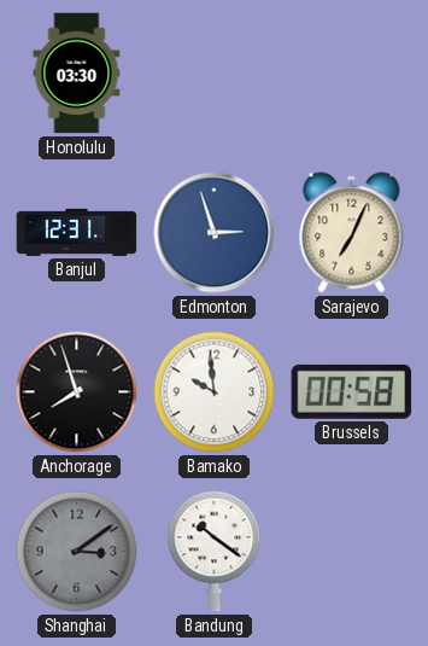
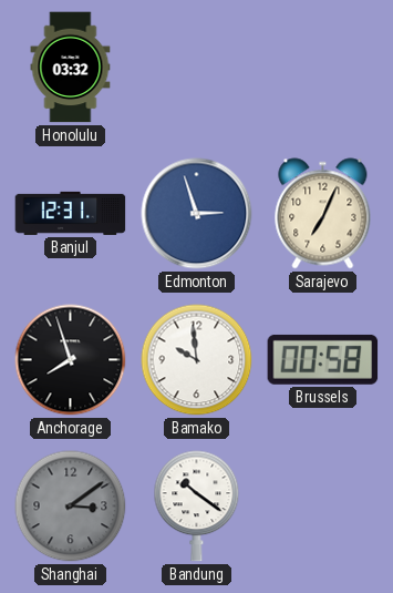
Honolulu: 03:30 -> 03:32 (71, 68)
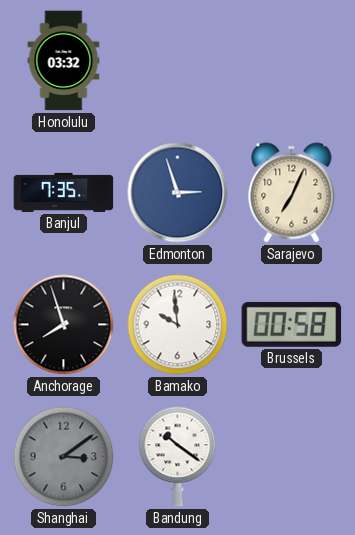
Banjul: 12:31 -> 7:35 (64, 192)
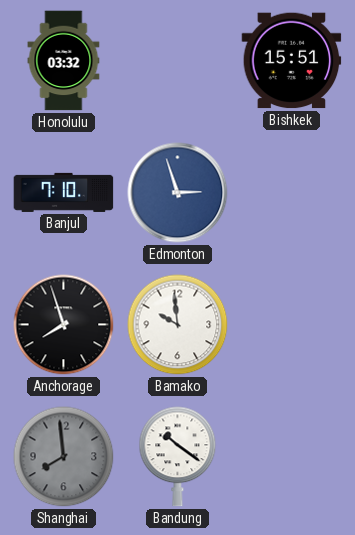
Bishkek: none -> 15:51 (292, 61)
Banjul: 7:35 -> 7:10 (64, 192)
Sarajevo: 7:04 -> none (292, 193)
Brussels: 00:58 -> none (292, 324)
Shanghai: 3:09 -> 7:59 (64, 457)
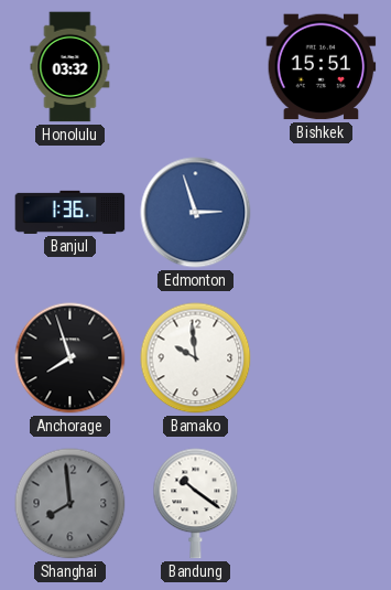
Banjul: 7:10 -> 1:36 (70, 212)
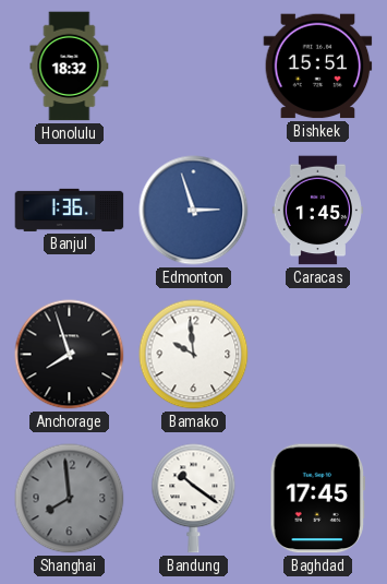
Honolulu: 03:32 -> 18:32 (70, 67)
Caracas: none -> 1:45 (317, 211)
Baghdad: none -> 17:45 (317, 499)
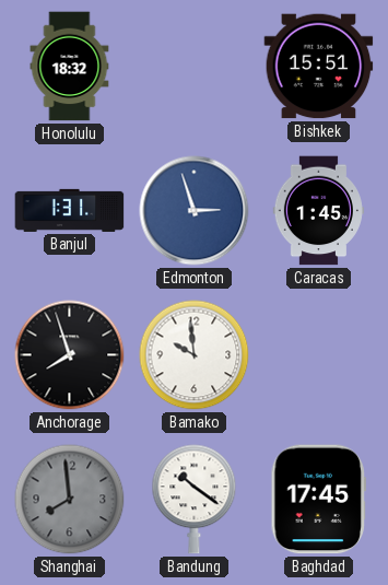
Banjul: 1:36 -> 1:31 (70, 210)
